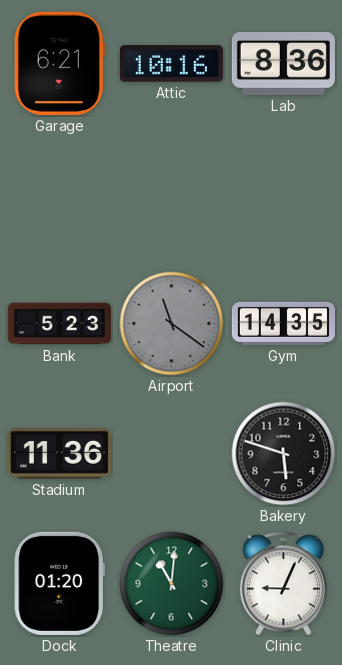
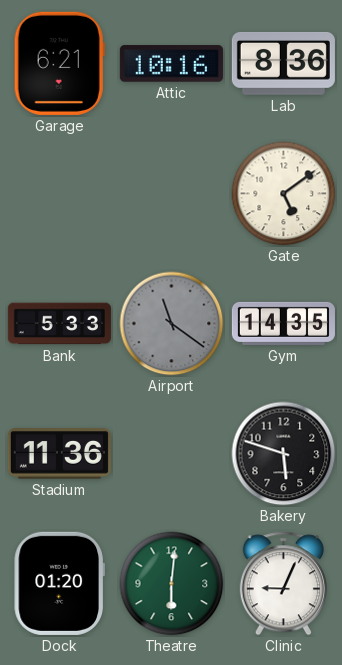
Gate: none -> 5:09 (284, 194)
Bank: 5:23 -> 5:33 (59, 324)
Theatre: 11:01 -> 6:01 (172, 584)
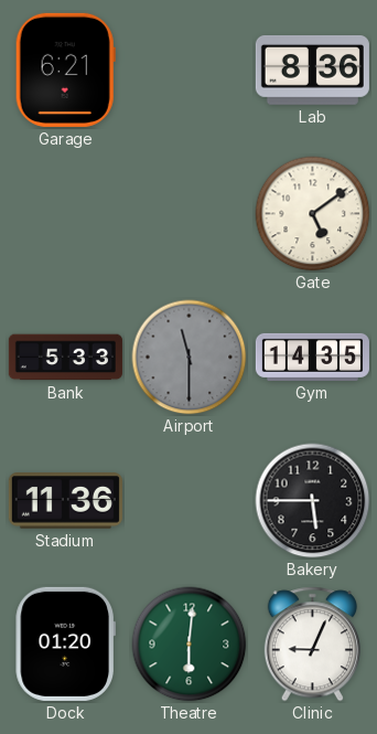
Attic: 10:16 -> none (171, 64)
Airport: 11:21 -> 11:30 (190, 358)
Bakery: 5:48 -> 5:45 (313, 501)
